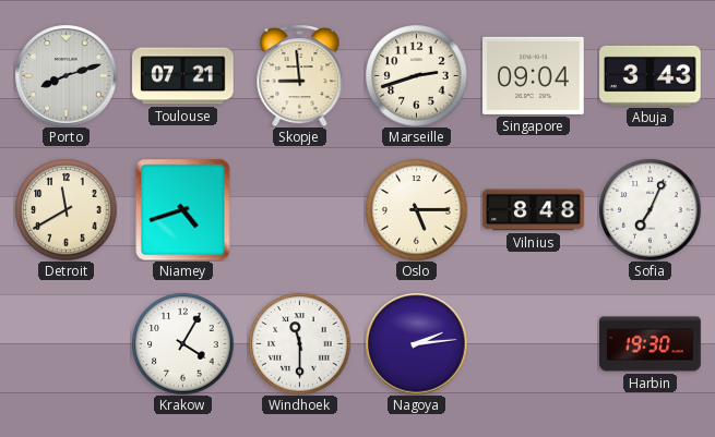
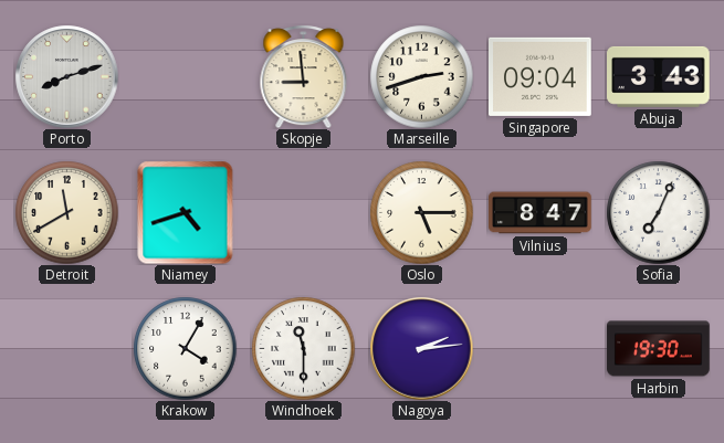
Toulouse: 07:21 -> none (183, 76)
Vilnius: 8:48 -> 8:47 (541, 213)
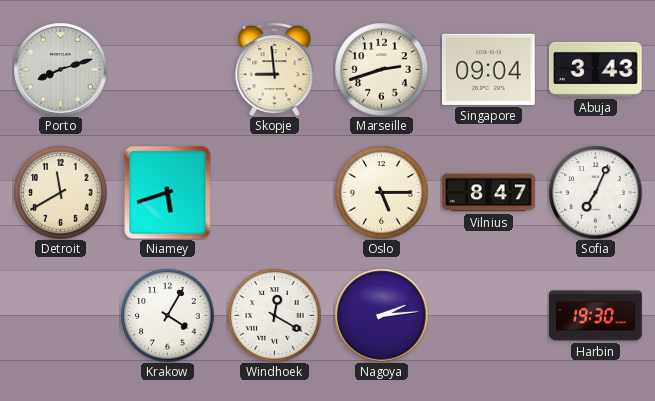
Niamey: 4:42 -> 5:42 (168, 192)
Windhoek: 11:30 -> 12:20 (274, 315)
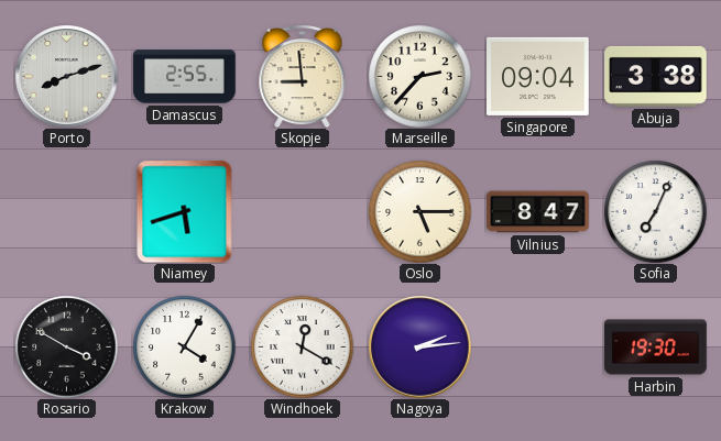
Damascus: none -> 2:55 (185, 77)
Marseille: 2:42 -> 2:37 (419, 76)
Abuja: 3:43 -> 3:38 (656, 76)
Detroit: 11:40 -> none (60, 192)
Rosario: none -> 3:50 (66, 346)
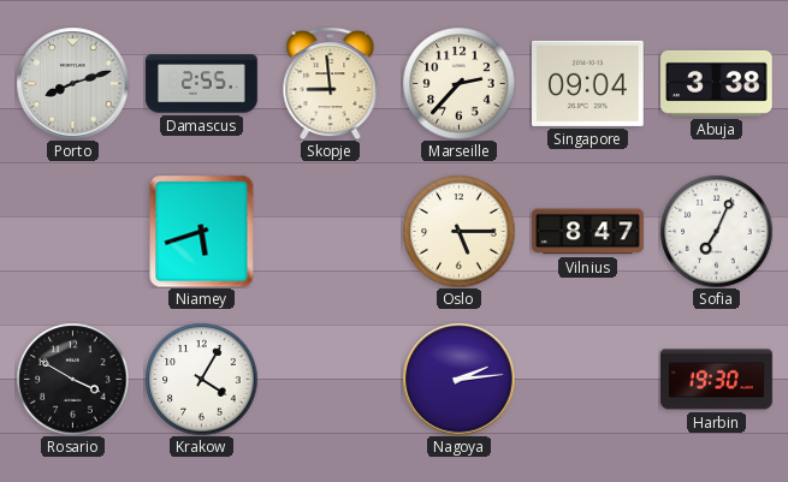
Windhoek: 12:20 -> none (302, 346)
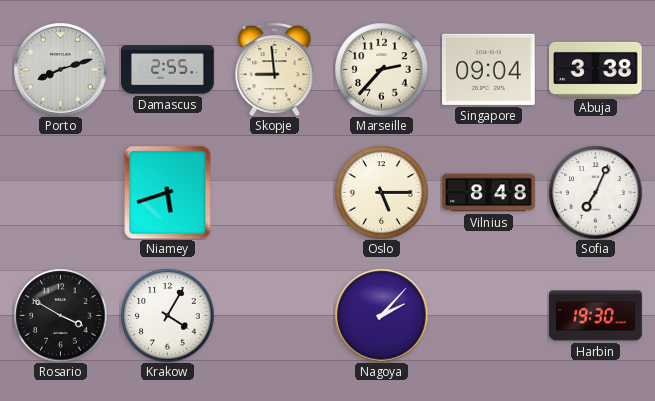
Vilnius: 8:47 -> 8:48 (489, 193)
Nagoya: 2:14 -> 2:07 (381, 315)
